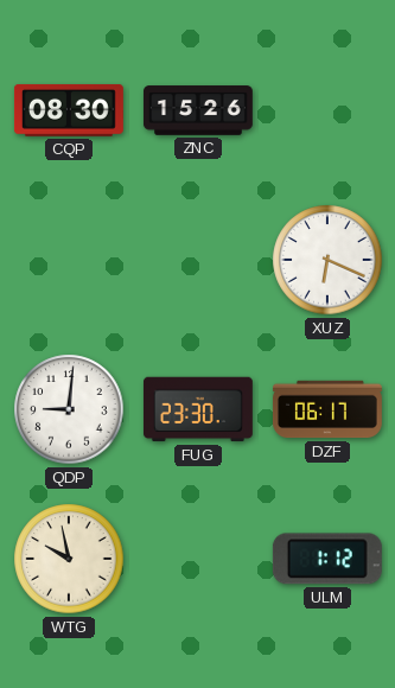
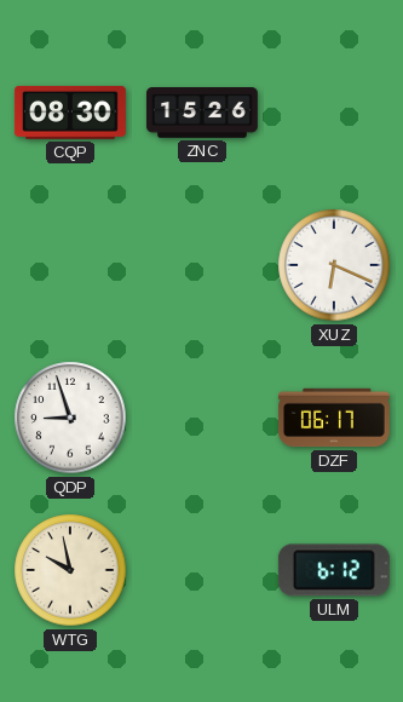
QDP: 9:01 -> 8:57 (70, 418)
FUG: 23:30 -> none (198, 409)
ULM: 1:12 -> 6:12 (334, 570)
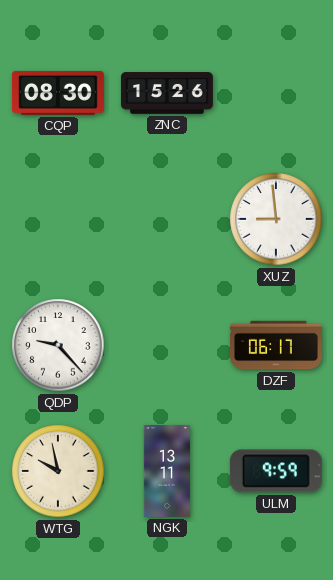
XUZ: 6:19 -> 8:59 (276, 219)
QDP: 8:57 -> 9:23 (58, 345)
NGK: none -> 13:11 (166, 471)
ULM: 6:12 -> 9:59 (276, 471)
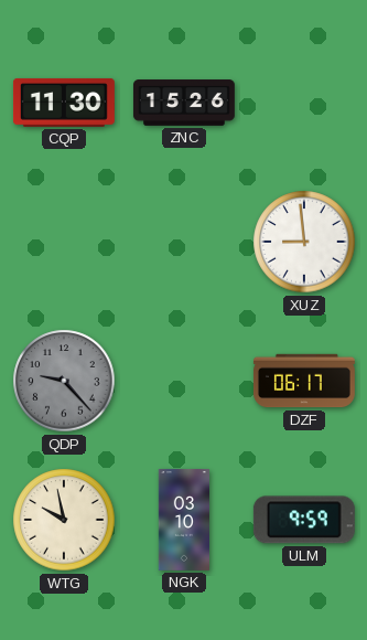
CQP: 08:30 -> 11:30 (64, 103)
QDP dial: white -> grey (64, 381)
NGK: 13:11 -> 03:10 (183, 520)
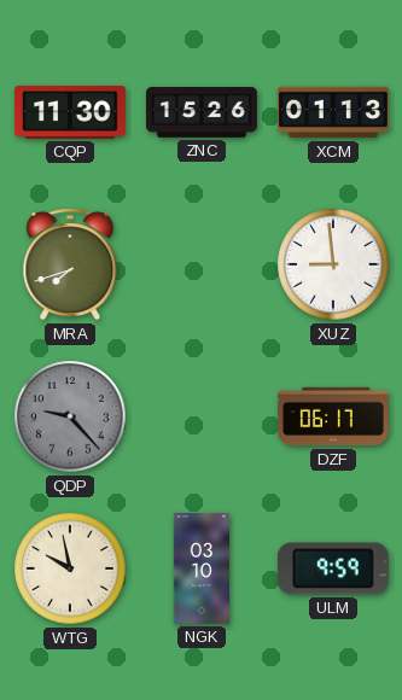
XCM: none -> 01:13 (333, 112)
MRA: none -> 7:42 (70, 264)
